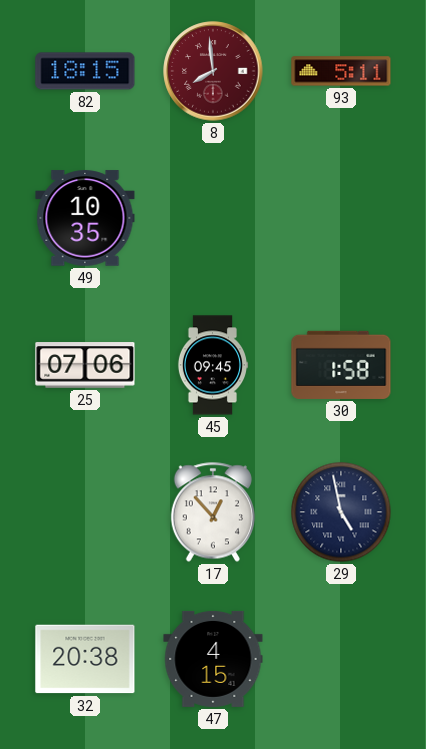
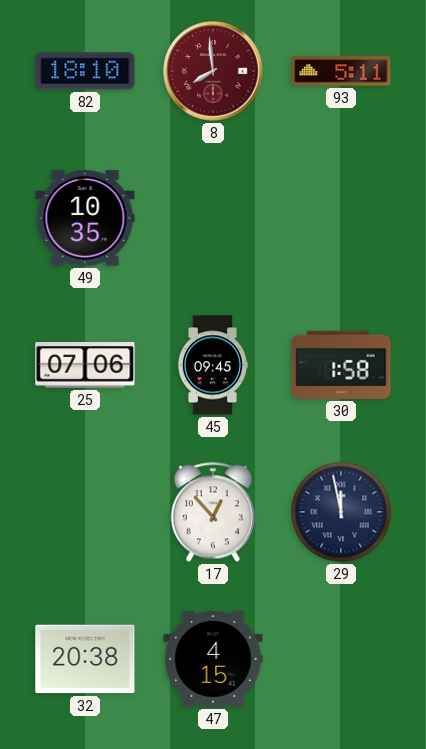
82: 18:15 -> 18:10 (85, 71)
29: 4:58 -> 11:58 (341, 512)
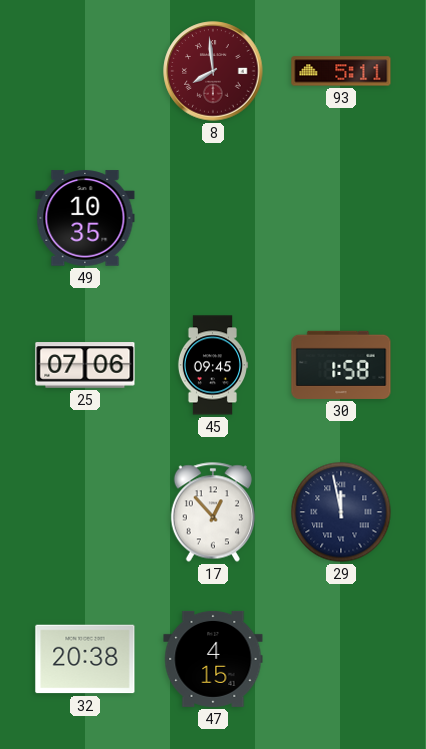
82: 18:10 -> none (85, 71)
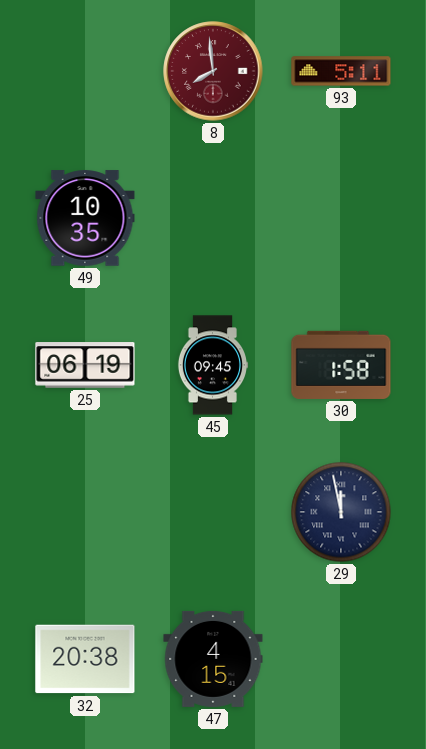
25: 07:06 -> 06:19 (85, 365)
17: 12:53 -> none (212, 512)
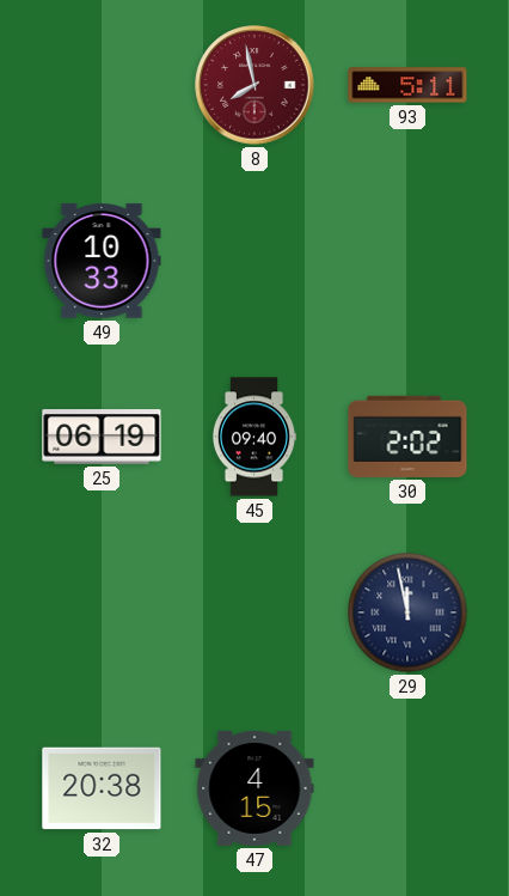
8: 7:59 -> 7:58 (254, 85)
49: 10:35 -> 10:33 (102, 261)
45: 09:45 -> 09:40 (254, 437)
30: 1:58 -> 2:02 (407, 437)
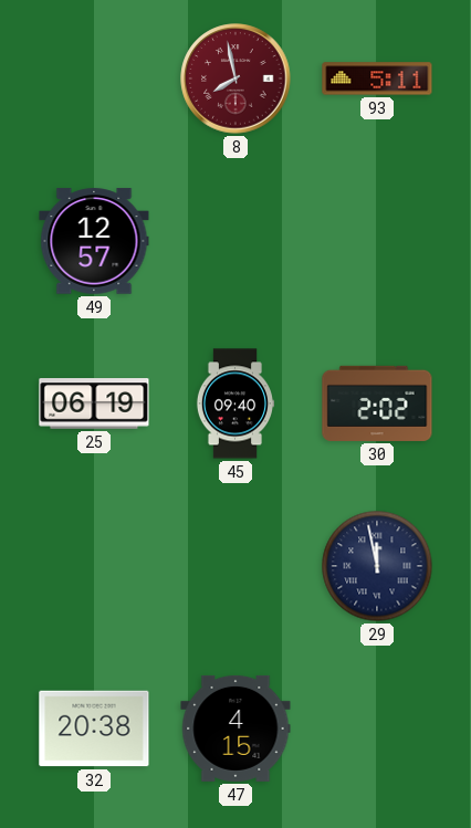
49: 10:33 -> 12:57 (94, 241)
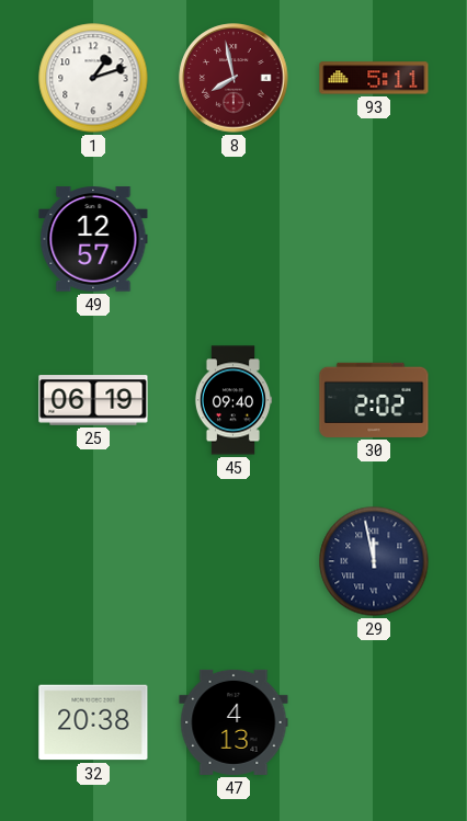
1: none -> 1:12 (93, 78)
47: 4:15 -> 4:13 (233, 722)
